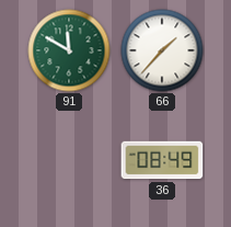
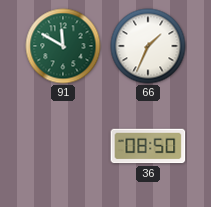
66: 1:37 -> 1:34 (148, 46)
36: 08:49 -> 08:50 (148, 146)
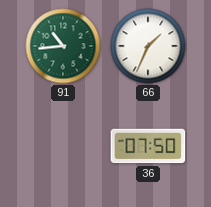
91: 11:50 -> 10:44 (63, 46)
36: 08:50 -> 07:50 (148, 146)
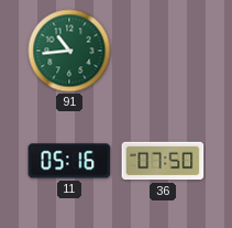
66: 1:34 -> none (148, 46)
11: none -> 05:16 (69, 161)
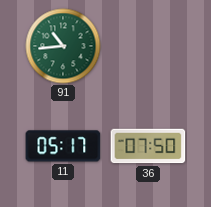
11: 05:16 -> 05:17 (63, 146)
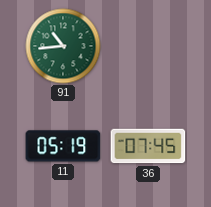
11: 05:17 -> 05:19 (63, 146)
36: 07:50 -> 07:45 (148, 146)
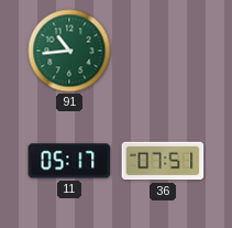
11: 05:19 -> 05:17 (69, 161)
36: 07:45 -> 07:51 (163, 161)
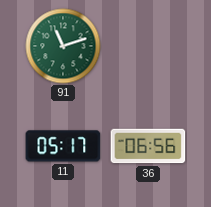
91: 10:44 -> 11:12 (63, 46)
36: 07:51 -> 06:56 (148, 146)
